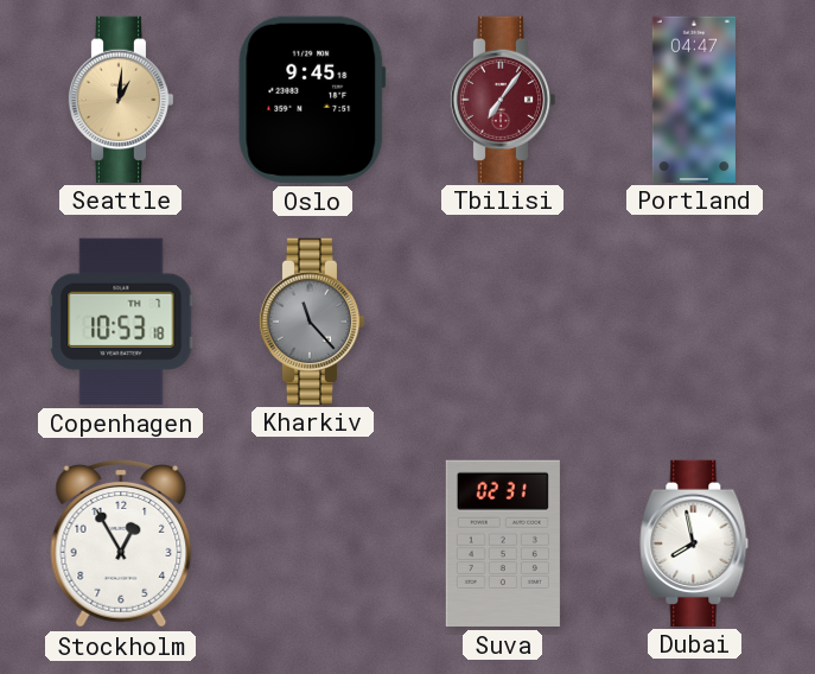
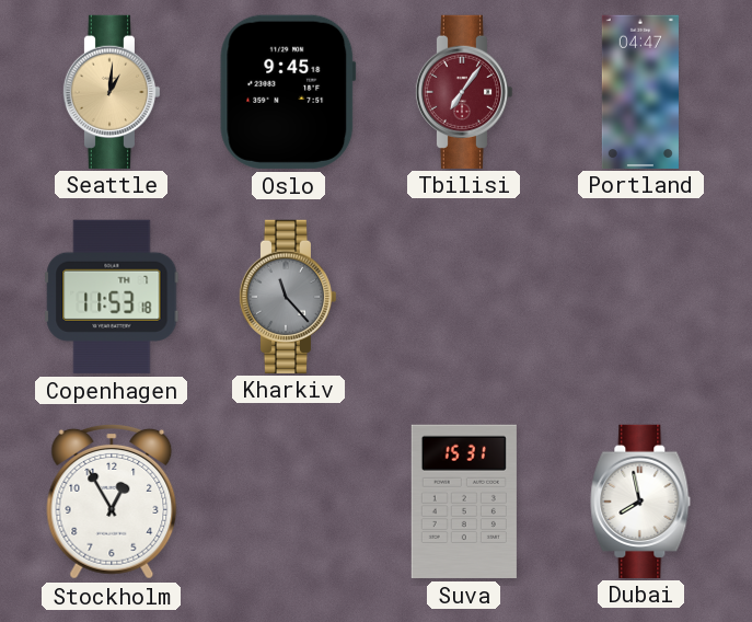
Copenhagen: 10:53 -> 11:53 (112, 297)
Suva: 02:31 -> 15:31 (464, 502)
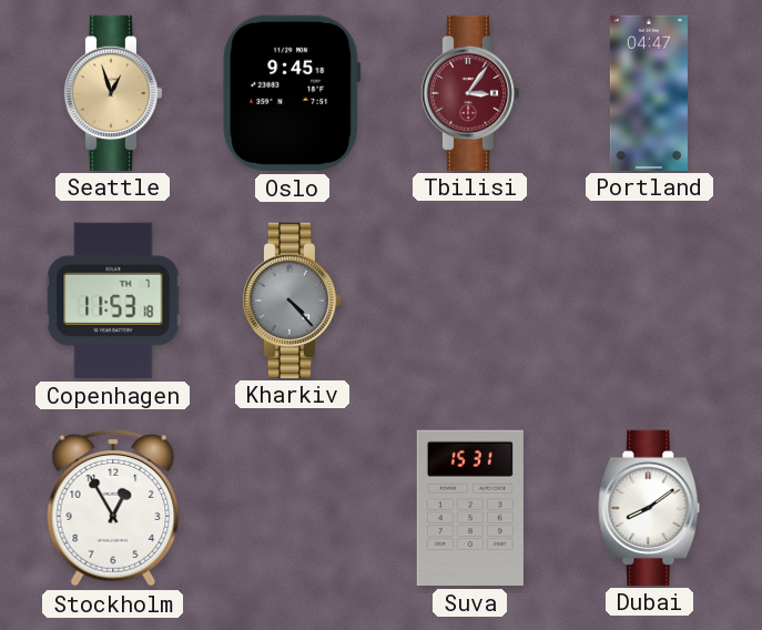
Seattle: 1:01 -> 12:57 (113, 92)
Tbilisi: 7:06 -> 3:06 (470, 92)
Kharkiv: 11:23 -> 4:23 (292, 299)
Dubai: 7:58 -> 8:09 (649, 507)
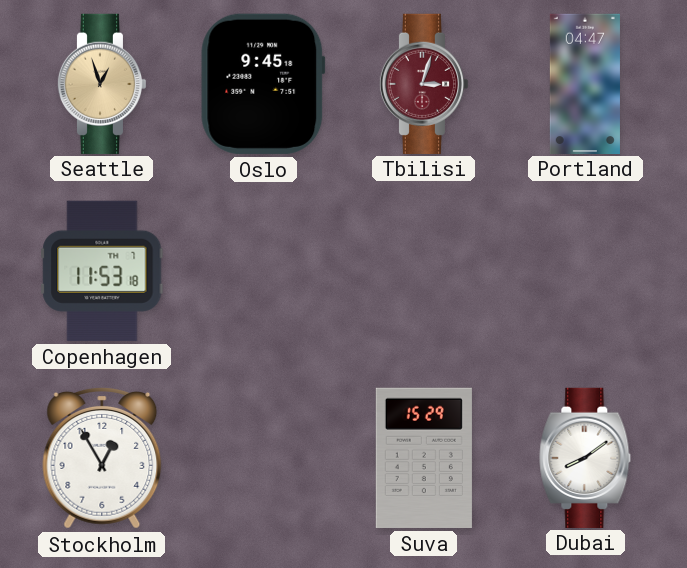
Tbilisi: 3:06 -> 3:03 (424, 83)
Kharkiv: 4:23 -> none (292, 299)
Suva: 15:31 -> 15:29 (424, 458)
